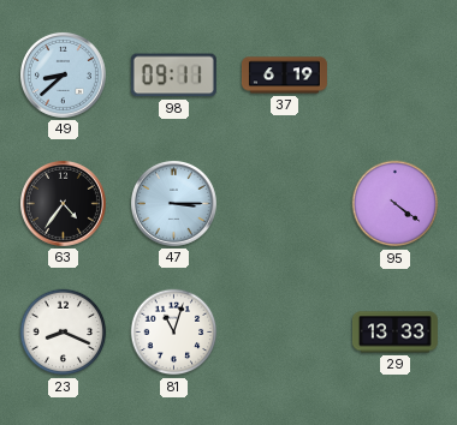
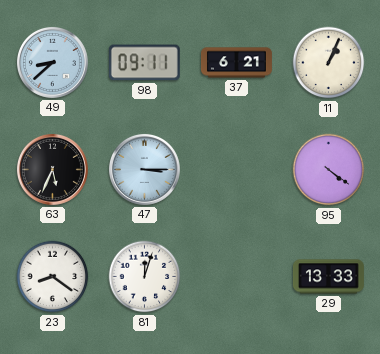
37: 6:19 -> 6:21 (236, 63)
11: none -> 1:04 (329, 63)
63: 4:36 -> 5:34 (52, 169)
23: 8:19 -> 8:21 (53, 277)
81: 11:03 -> 12:03 (145, 277)
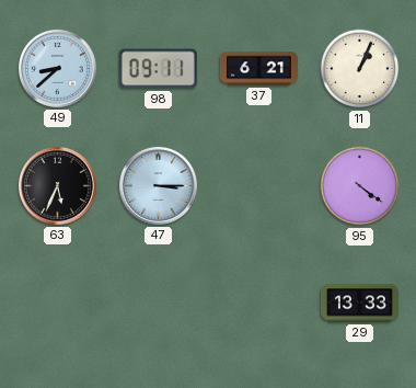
23: 8:21 -> none (53, 277)
81: 12:03 -> none (145, 277)
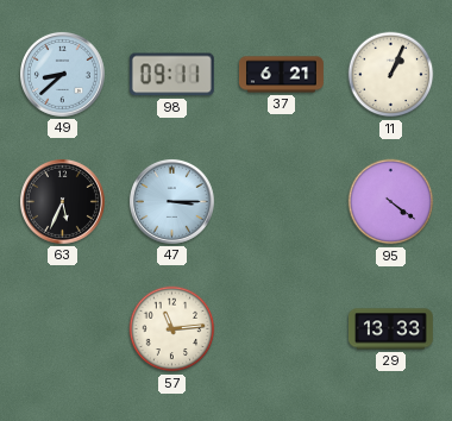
57: none -> 11:14 (172, 329)
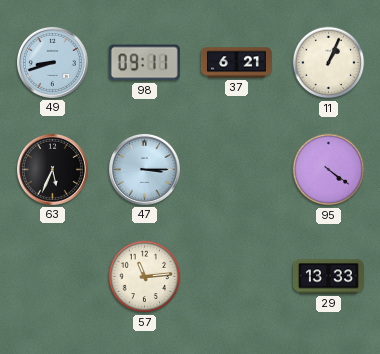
49: 8:38 -> 8:42 (52, 62)
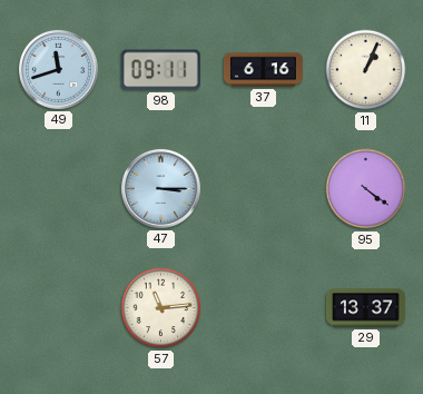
49: 8:42 -> 11:42 (58, 69)
37: 6:21 -> 6:16 (263, 70)
63: 5:34 -> none (52, 169)
29: 13:33 -> 13:37 (365, 308)
